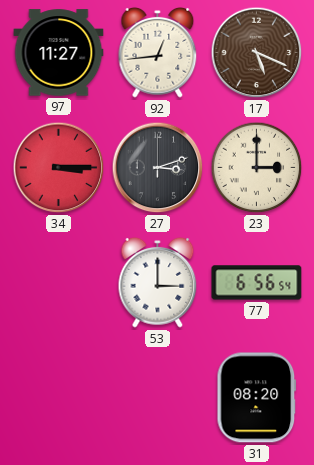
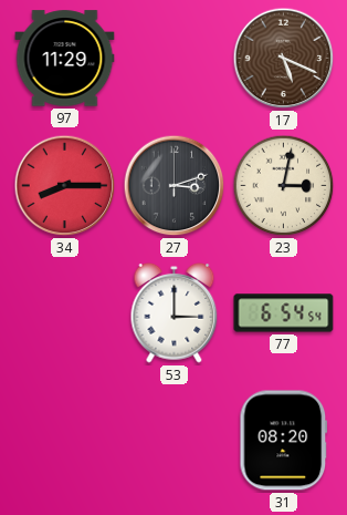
97: 11:27 -> 11:29 (65, 59)
92: 12:44 -> none (158, 52)
34: 3:15 -> 8:15 (65, 186)
23: 3:00 -> 3:02 (284, 186)
77: 6:56 -> 6:54 (284, 313)
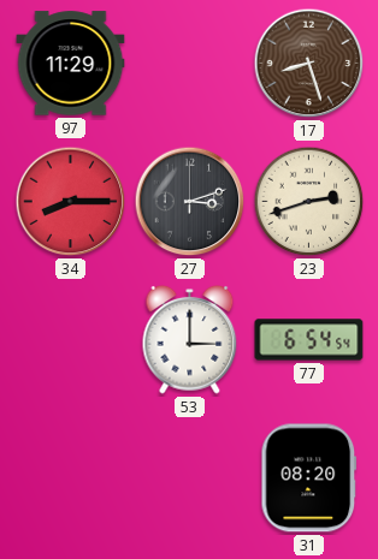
17: 5:19 -> 8:27 (309, 64)
23: 3:02 -> 2:42 (309, 202)
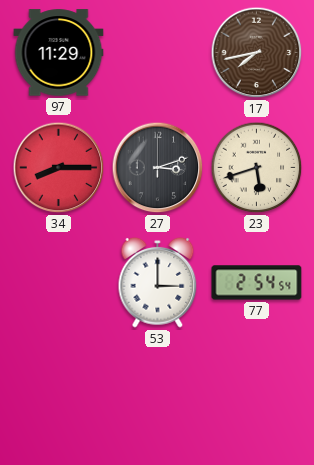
17: 8:27 -> 7:43 (257, 53)
23: 2:42 -> 5:42 (257, 168)
77: 6:54 -> 2:54 (257, 283)
31: 08:20 -> none (309, 478)
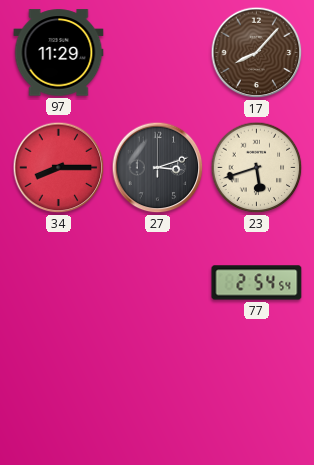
17: 7:43 -> 8:07 (257, 53)
53: 3:00 -> none (158, 282)
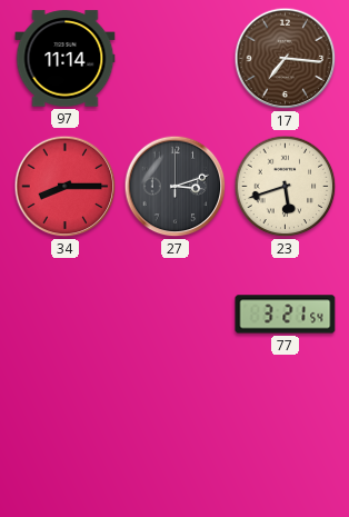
97: 11:29 -> 11:14 (66, 59)
17: 8:07 -> 7:16 (286, 59)
77: 2:54 -> 3:21 (286, 315)
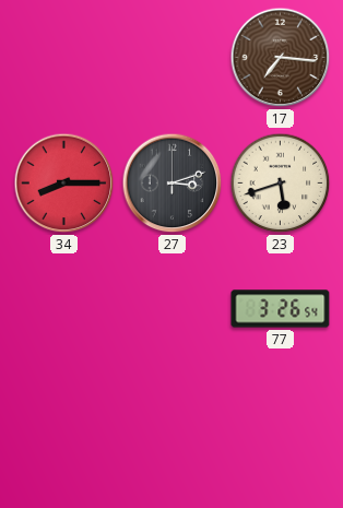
97: 11:14 -> none (66, 59)
77: 3:21 -> 3:26 (281, 309)
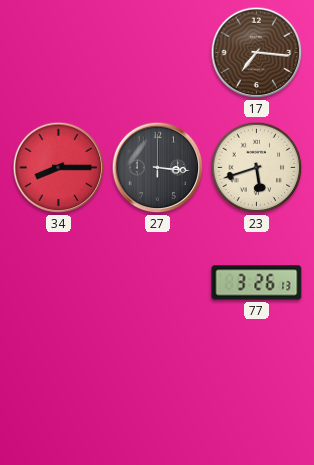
27: 3:12 -> 3:16 (158, 168)
77: 3:26:54 -> 3:26:13 (257, 283)
